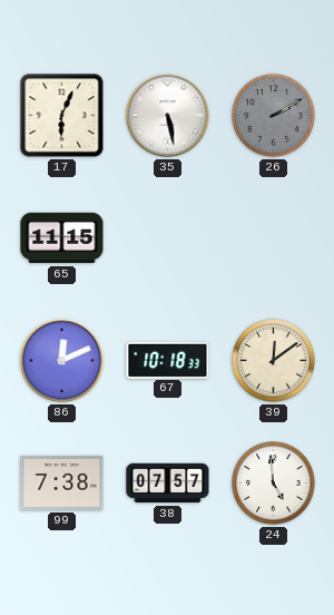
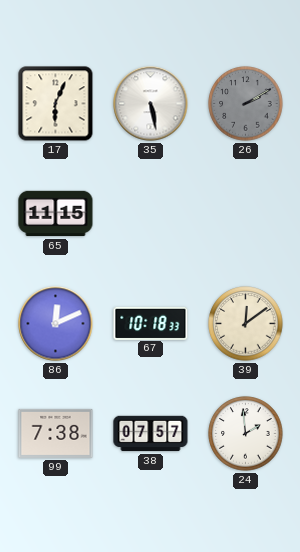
24: 4:59 -> 1:59 (246, 434)
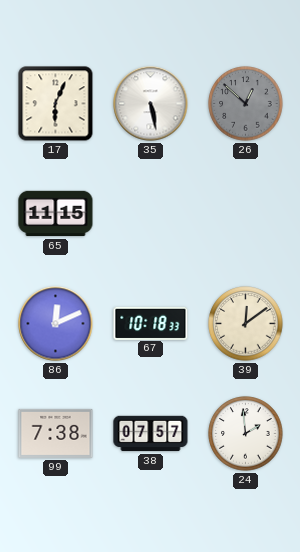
26: 2:10 -> 12:52 (246, 104)
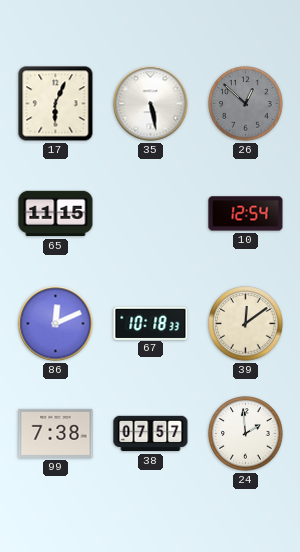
10: none -> 12:54 (246, 214)
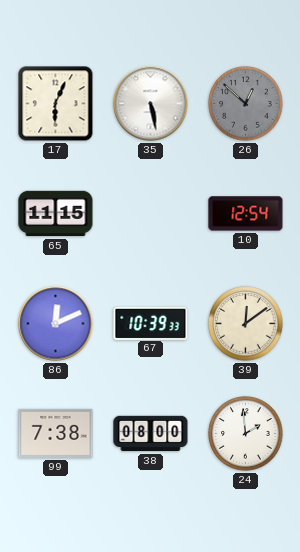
67: 10:18 -> 10:39 (151, 323)
38: 07:57 -> 08:00 (151, 434)
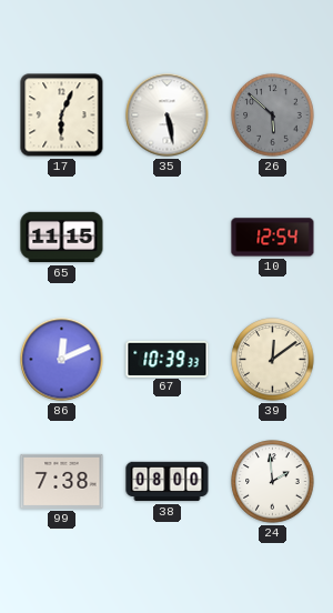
26: 12:52 -> 5:52 (273, 115)
